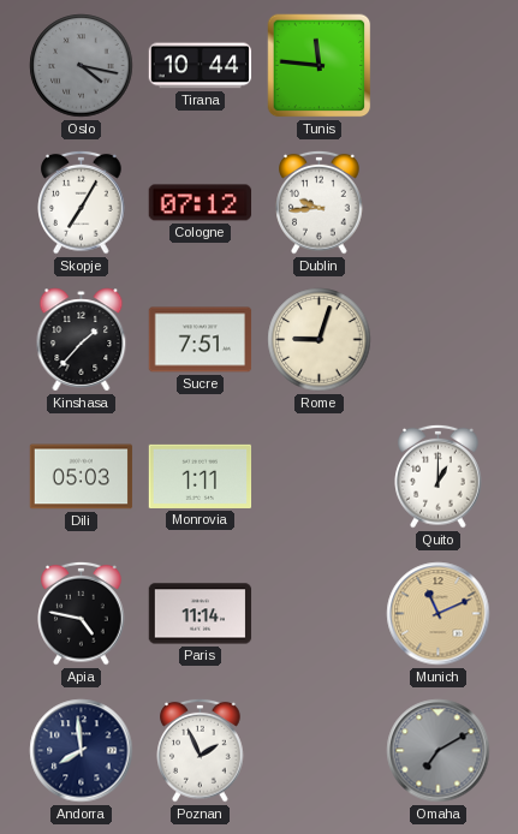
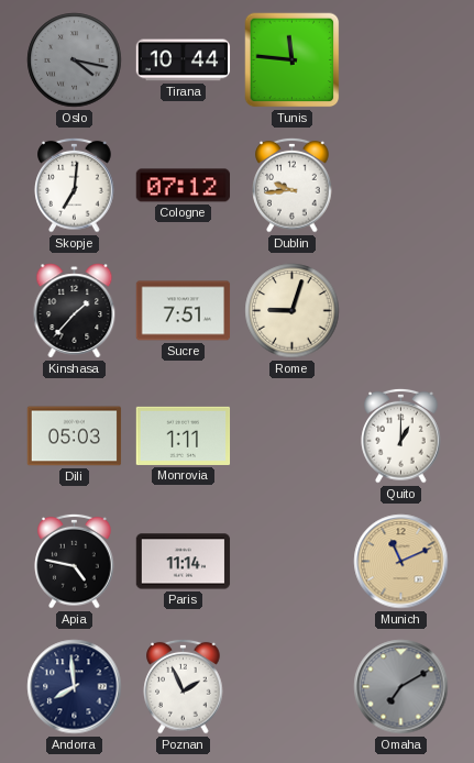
Skopje: 7:05 -> 7:01 (75, 185)
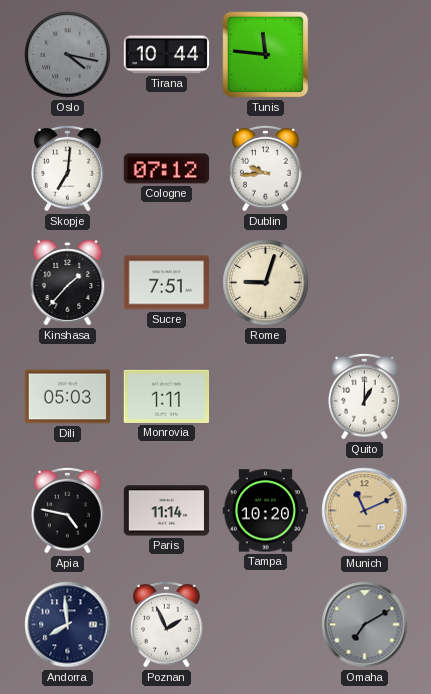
Tampa: none -> 10:20 (266, 511)
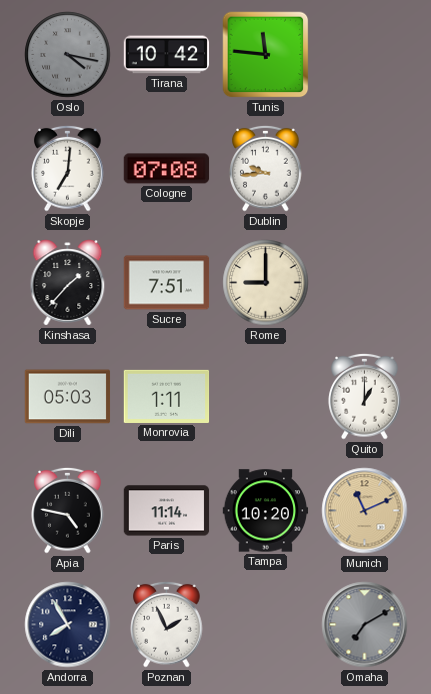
Tirana: 10:44 -> 10:42 (167, 55)
Cologne: 07:12 -> 07:08 (167, 169)
Rome: 9:03 -> 9:00 (266, 283)
Andorra: 7:59 -> 7:55 (68, 625)
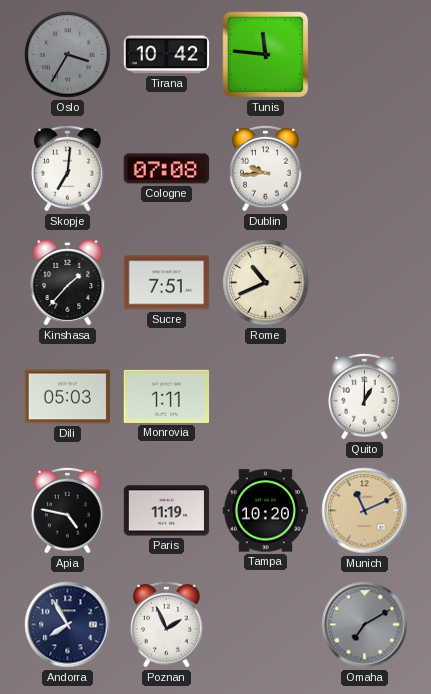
Oslo: 4:17 -> 3:35 (68, 55)
Rome: 9:00 -> 10:41 (266, 283)
Paris: 11:14 -> 11:19 (167, 511)
